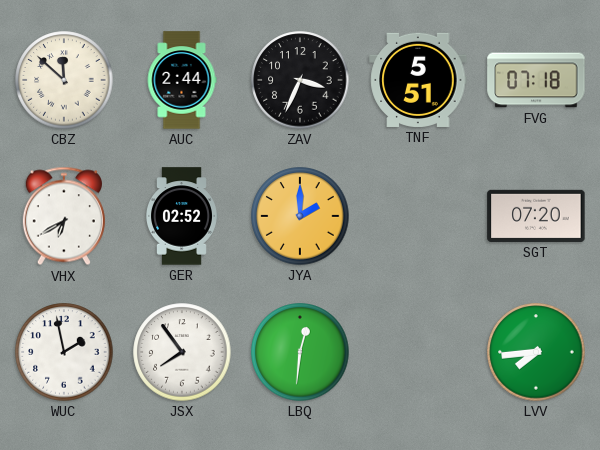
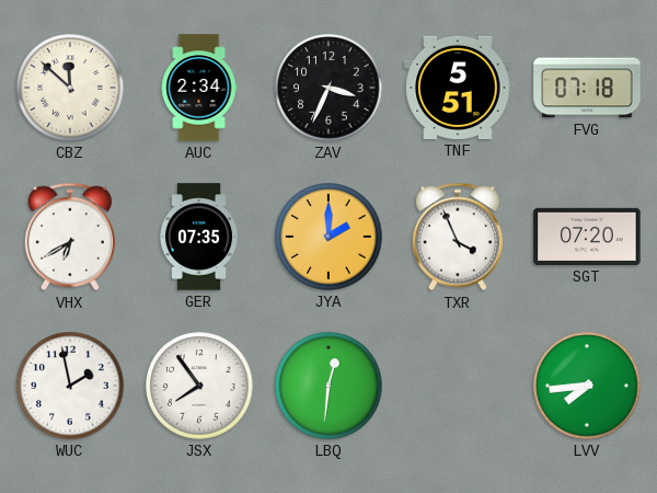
AUC: 2:44 -> 2:34 (199, 88)
GER: 02:52 -> 07:35 (199, 237)
TXR: none -> 3:56 (458, 237)
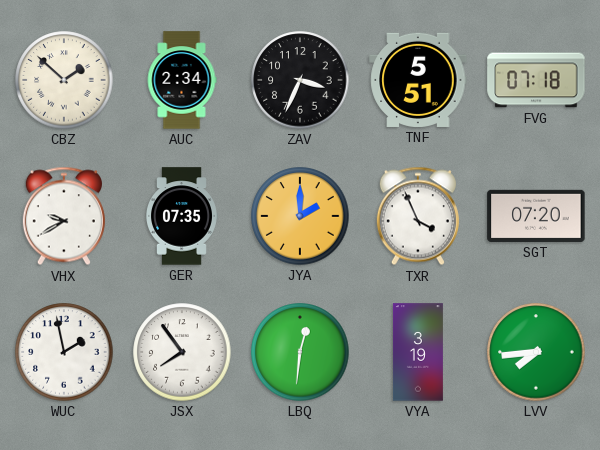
CBZ: 11:52 -> 1:52 (64, 80)
VHX: 6:40 -> 9:40 (64, 216)
VYA: none -> 3:19 (418, 352)
